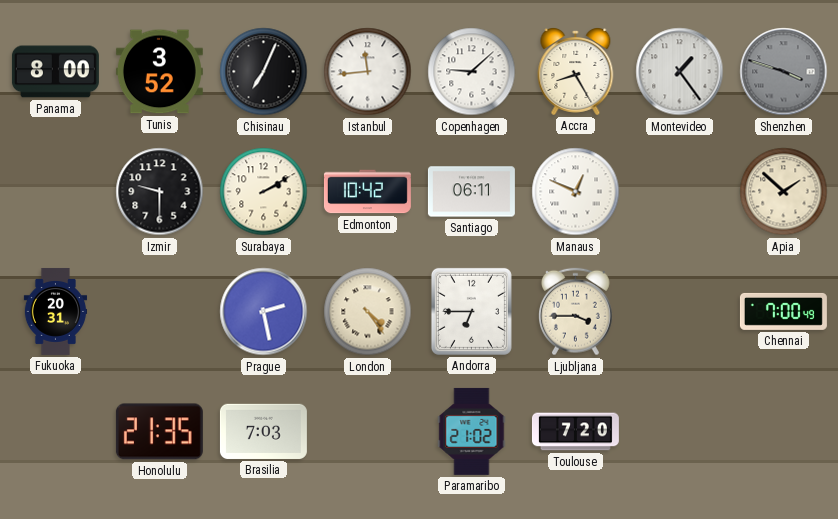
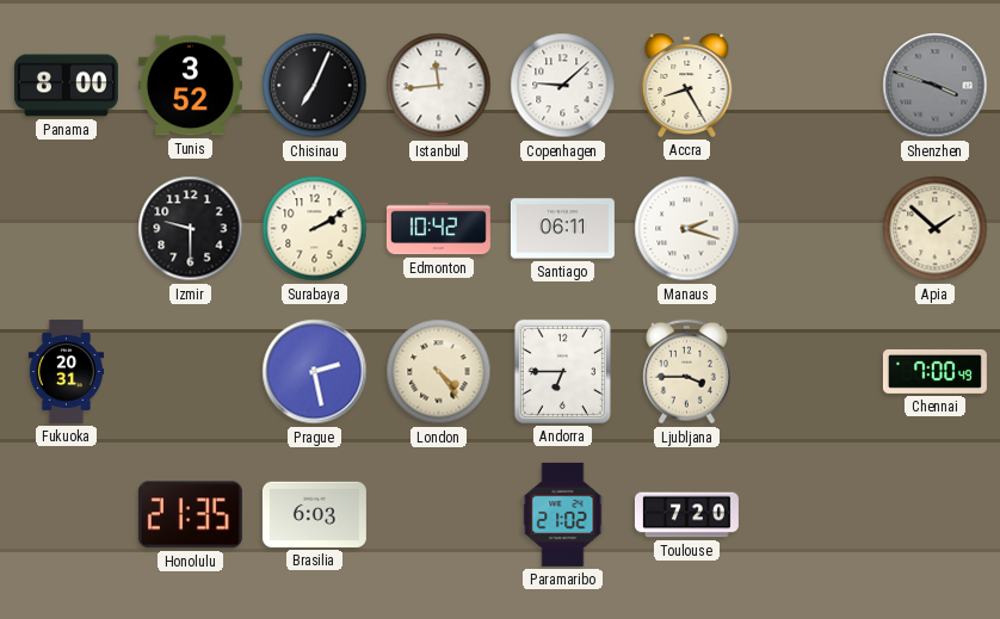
Montevideo: 1:24 -> none (680, 72)
Manaus: 12:49 -> 2:18 (687, 229)
Brasilia: 7:03 -> 6:03 (314, 514)
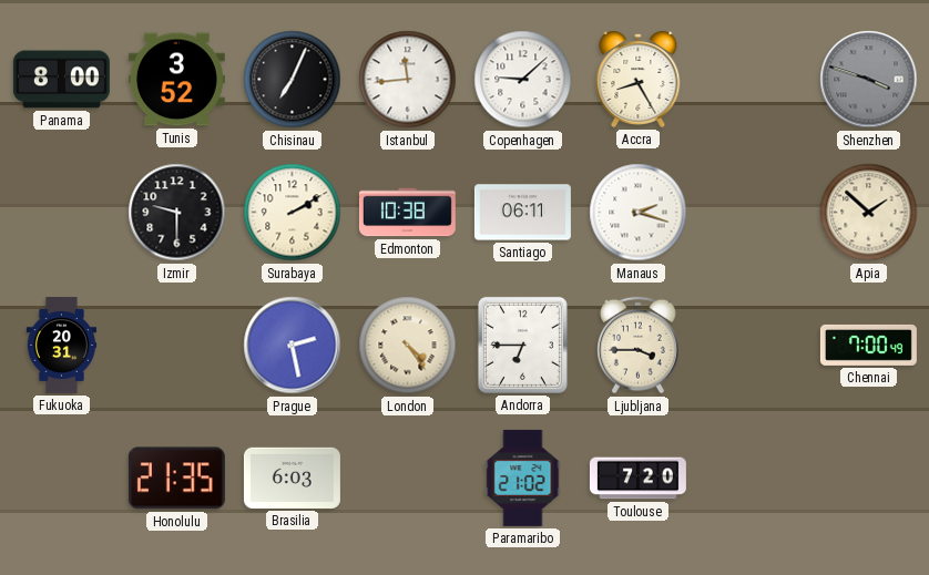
Edmonton: 10:42 -> 10:38 (407, 213)
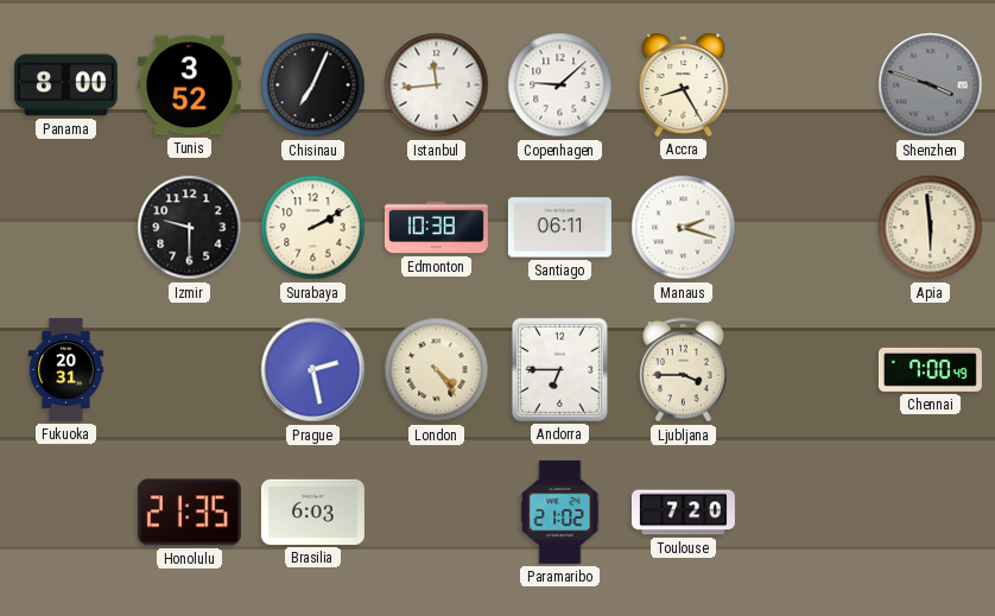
Apia: 1:52 -> 5:59 (931, 228)
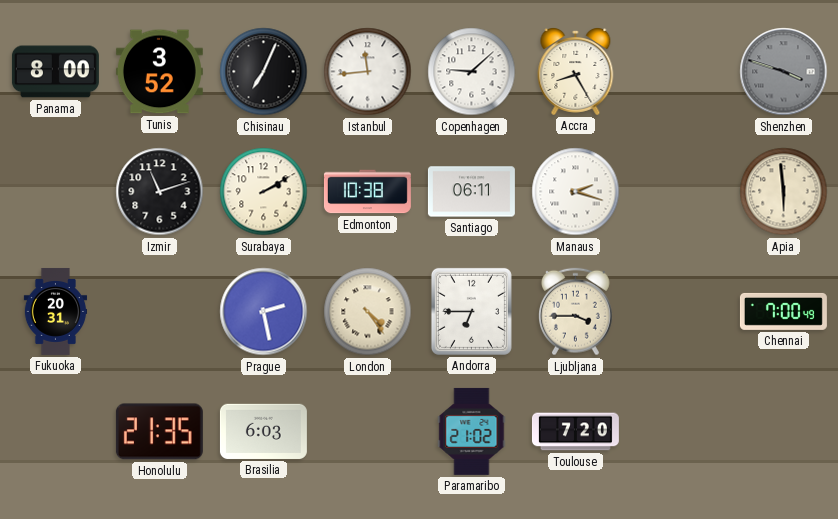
Izmir: 9:30 -> 11:12 (160, 192)
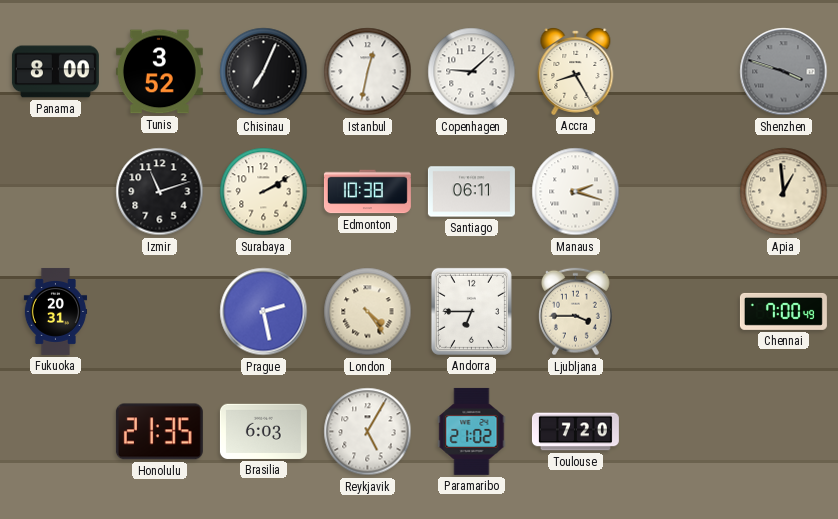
Istanbul: 11:44 -> 12:32 (368, 72)
Apia: 5:59 -> 12:59 (784, 192)
Reykjavik: none -> 5:05 (368, 432)
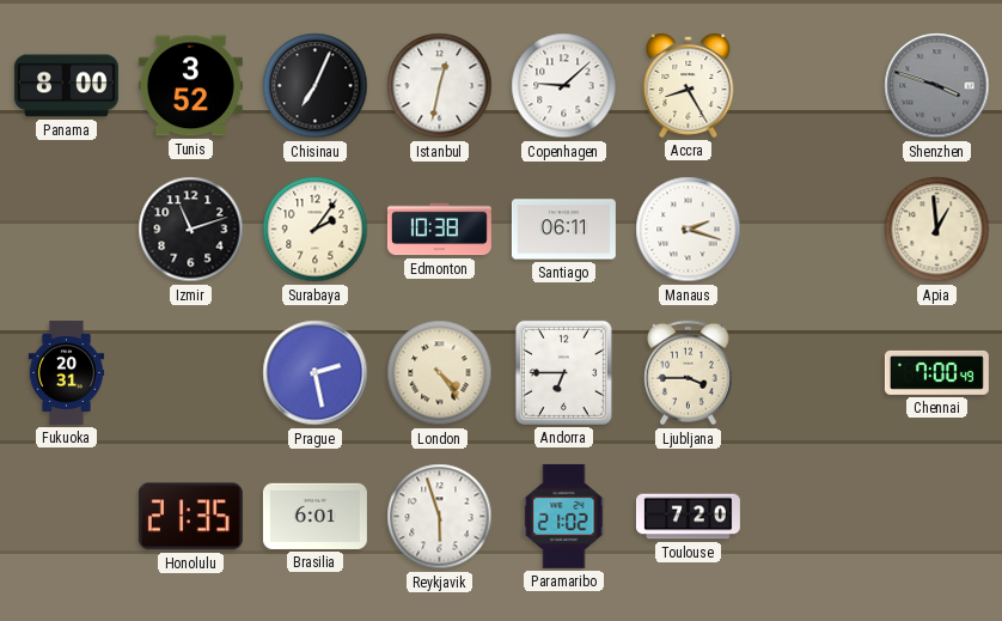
Surabaya: 2:10 -> 2:06 (316, 230)
Brasilia: 6:03 -> 6:01 (314, 516)
Reykjavik: 5:05 -> 5:57 (440, 517)
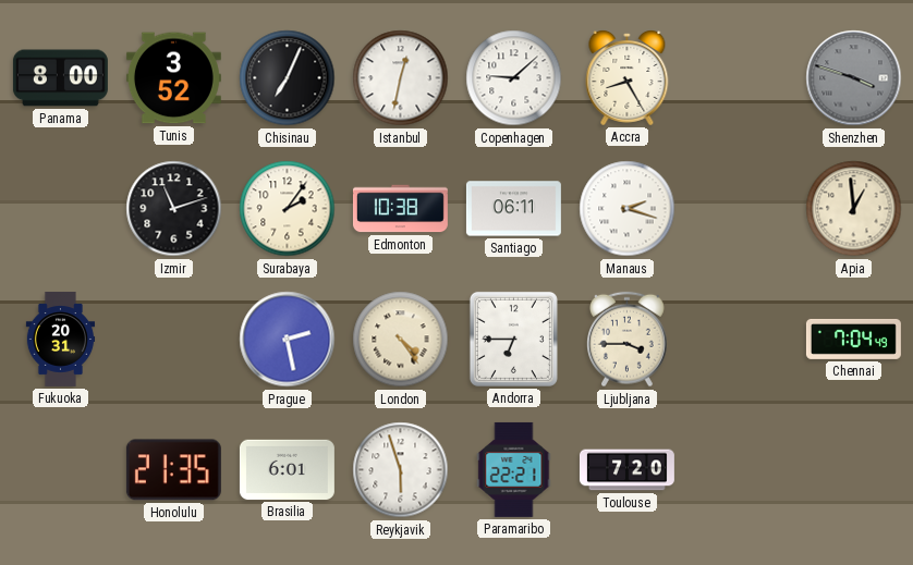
Chennai: 7:00 -> 7:04 (853, 339)
Paramaribo: 21:02 -> 22:21 (514, 469)
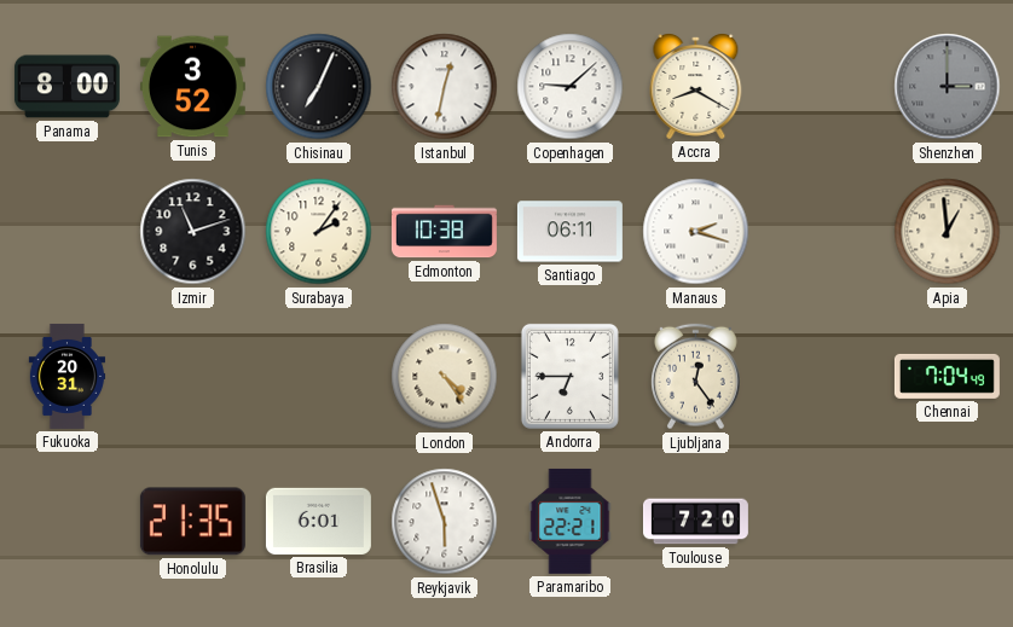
Accra: 8:25 -> 8:20 (696, 87)
Shenzhen: 3:48 -> 3:00 (948, 87)
Prague: 2:28 -> none (288, 340)
Ljubljana: 3:45 -> 12:24 (696, 377)
